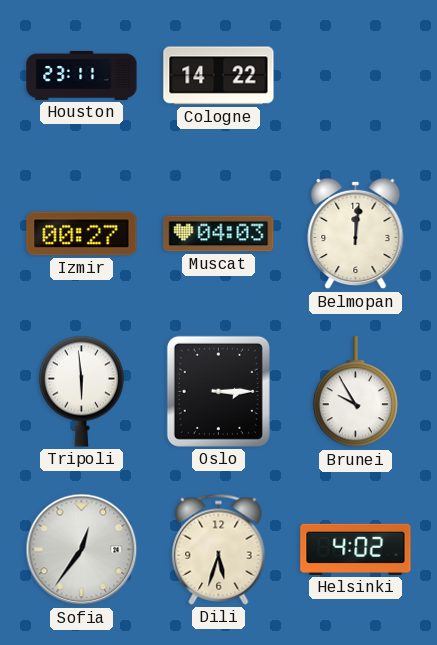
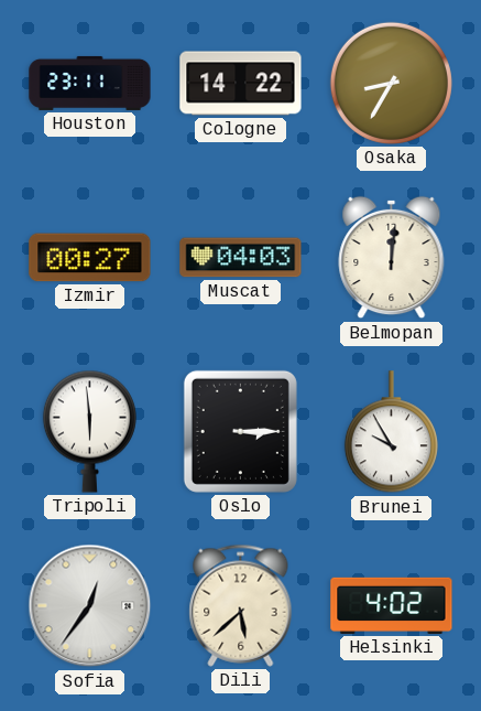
Osaka: none -> 8:35 (391, 83)
Dili: 5:33 -> 5:38 (241, 605)
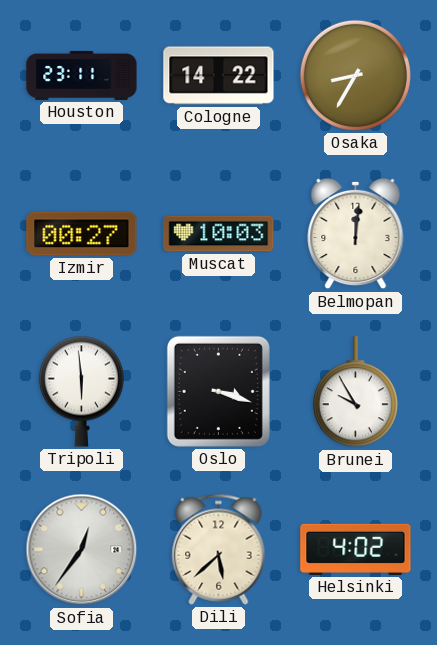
Muscat: 04:03 -> 10:03 (219, 234)
Oslo: 3:15 -> 3:18 (218, 391)
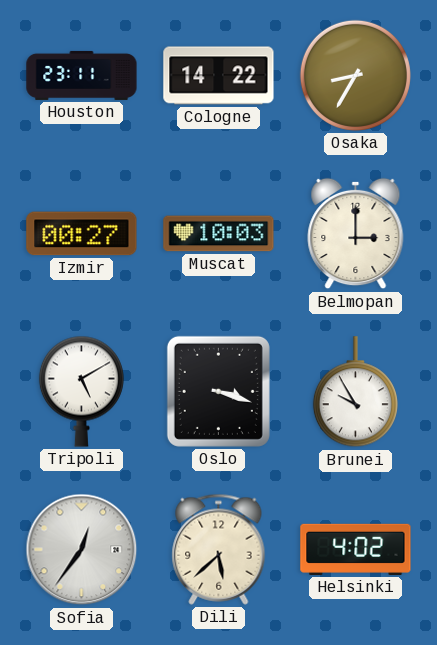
Belmopan: 12:01 -> 3:00 (356, 234)
Tripoli: 5:59 -> 5:10 (81, 391)
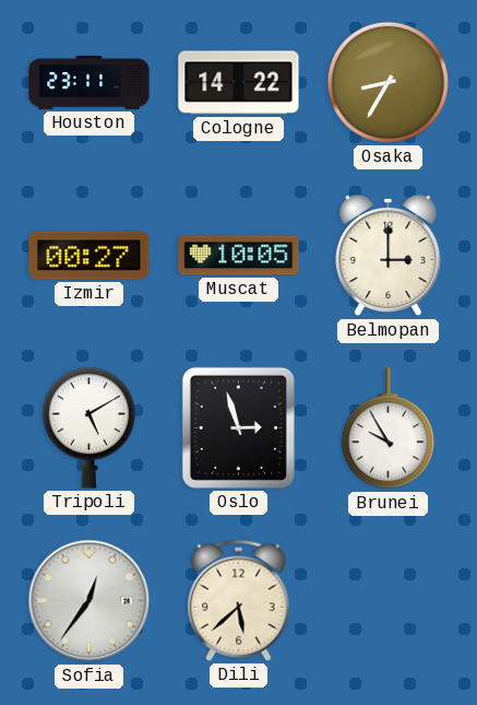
Muscat: 10:03 -> 10:05 (239, 256)
Oslo: 3:18 -> 2:57 (238, 427)
Helsinki: 4:02 -> none (356, 549)
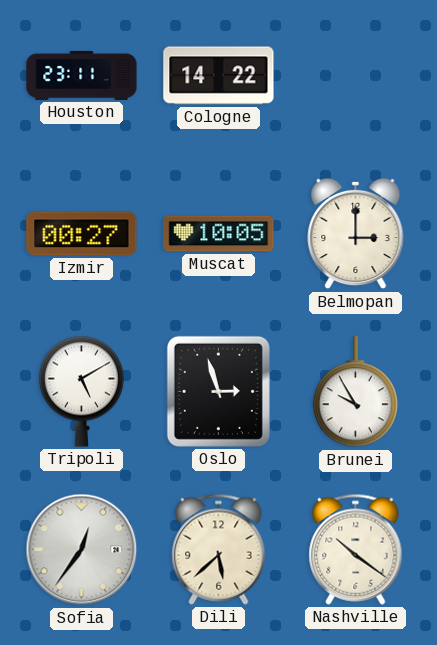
Osaka: 8:35 -> none (387, 82)
Nashville: none -> 10:21 (356, 549)
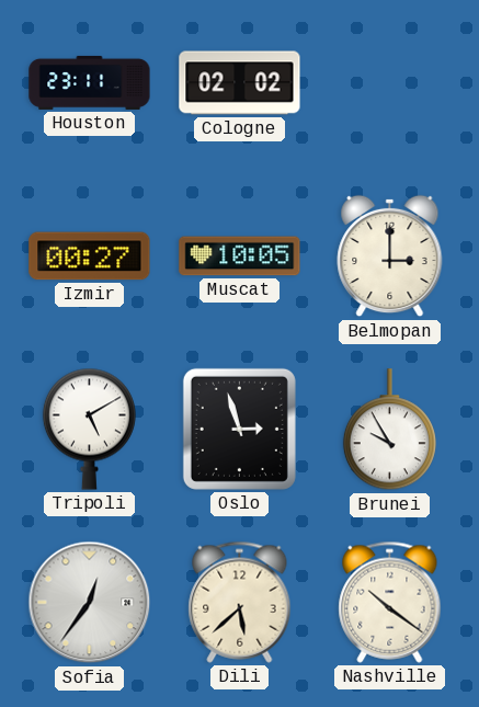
Cologne: 14:22 -> 02:02 (240, 83)
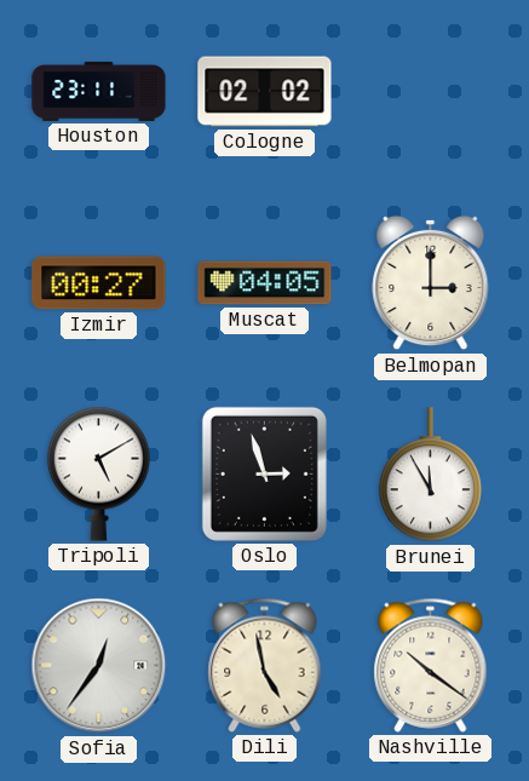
Muscat: 10:05 -> 04:05 (265, 283)
Brunei: 9:55 -> 11:55 (430, 475)
Dili: 5:38 -> 4:58 (265, 665)
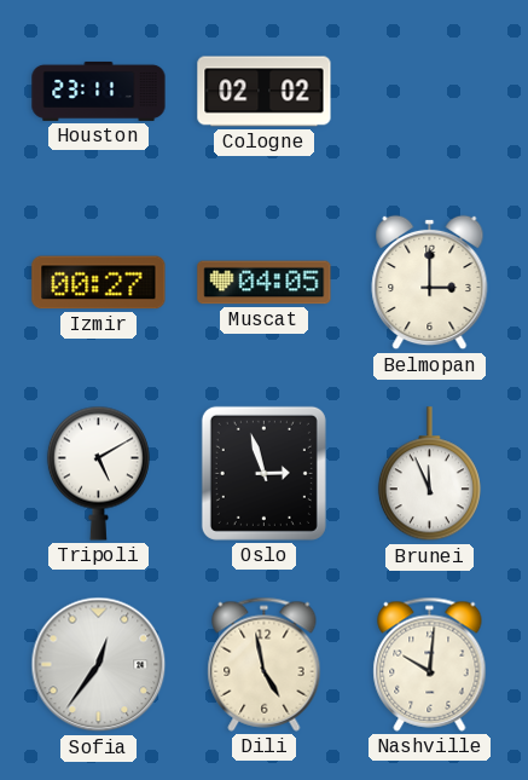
Brunei: 11:55 -> 11:56 (429, 474)
Nashville: 10:21 -> 10:01 (430, 664)
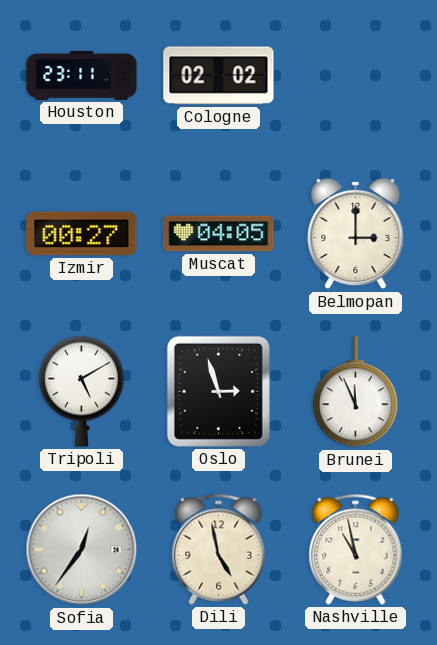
Nashville: 10:01 -> 10:58 (356, 549)
